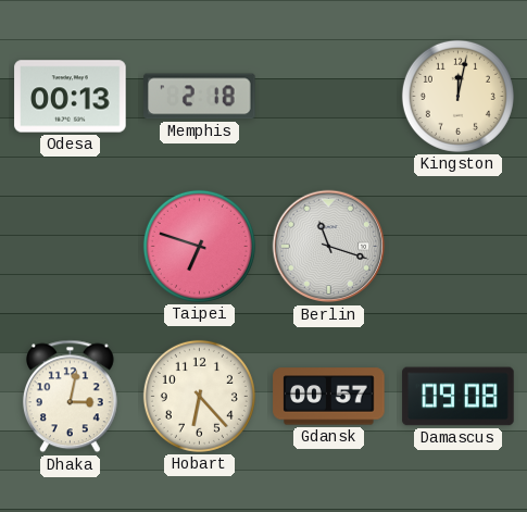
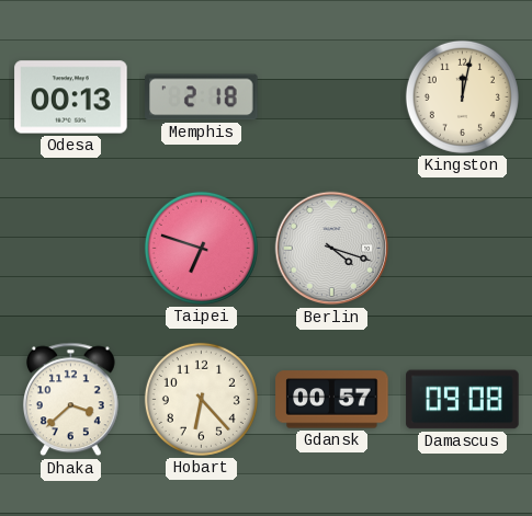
Berlin: 11:18 -> 4:18 (332, 249)
Dhaka: 3:02 -> 3:38 (70, 400)
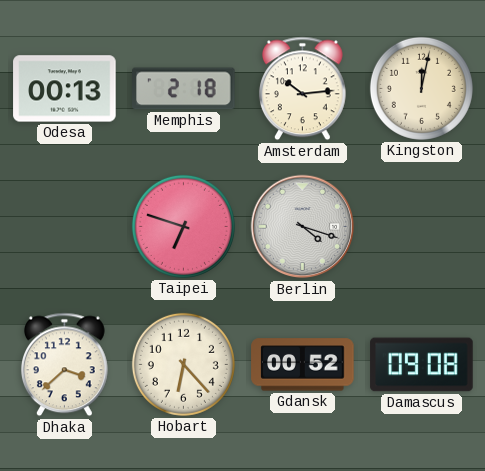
Amsterdam: none -> 10:14 (302, 89)
Gdansk: 00:57 -> 00:52 (303, 365)
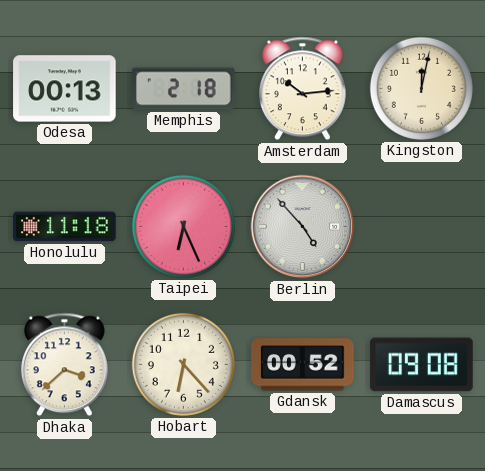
Honolulu: none -> 11:18 (65, 227)
Taipei: 6:48 -> 6:26 (183, 226)
Berlin: 4:18 -> 4:53 (303, 227)
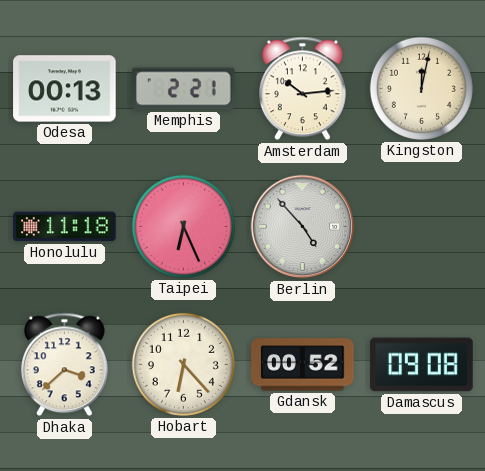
Memphis: 2:18 -> 2:21 (184, 89)
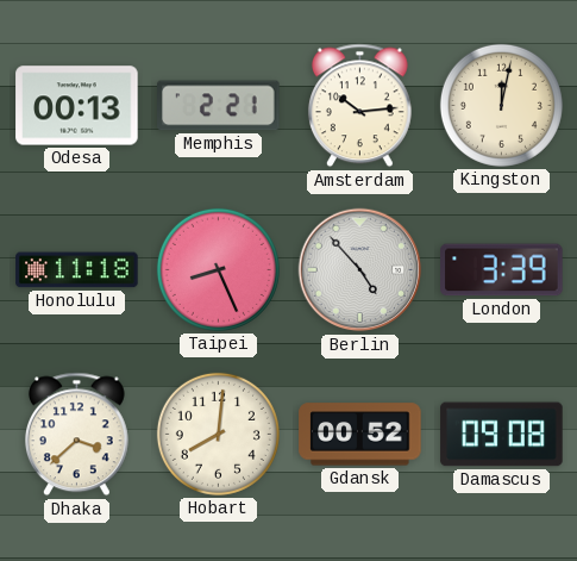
Taipei: 6:26 -> 8:26 (218, 269)
London: none -> 3:39 (502, 270)
Hobart: 6:23 -> 8:01 (218, 434)
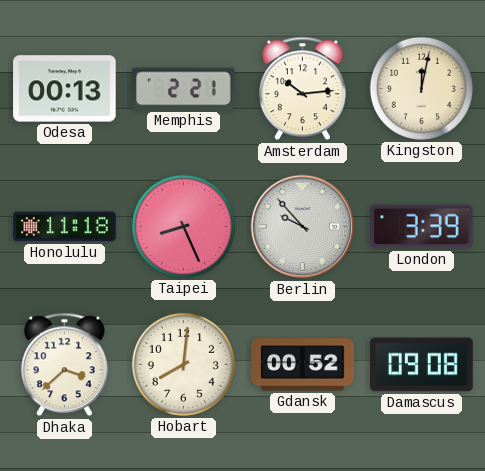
Berlin: 4:53 -> 9:53 (303, 227)
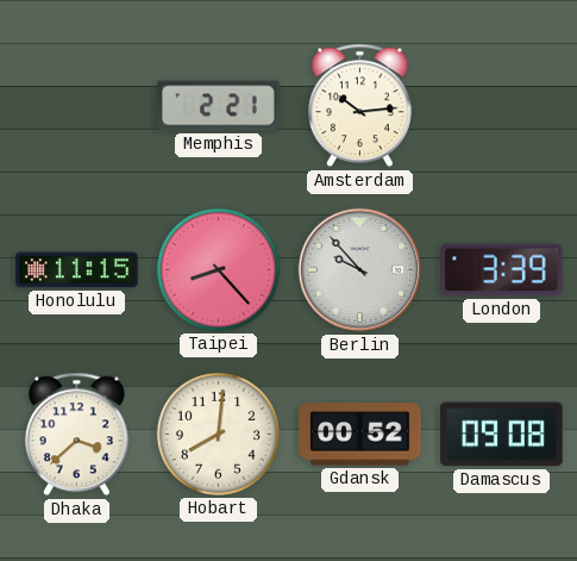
Odesa: 00:13 -> none (65, 89)
Kingston: 12:02 -> none (421, 88)
Honolulu: 11:18 -> 11:15 (77, 270)
Taipei: 8:26 -> 8:23 (218, 269)
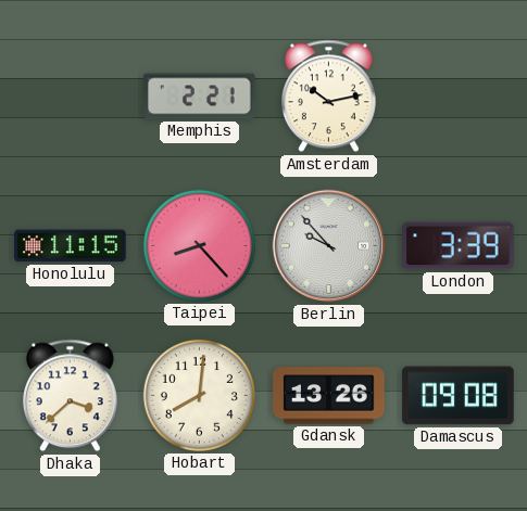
Amsterdam: 10:14 -> 10:13 (328, 97)
Gdansk: 00:52 -> 13:26 (329, 396)
